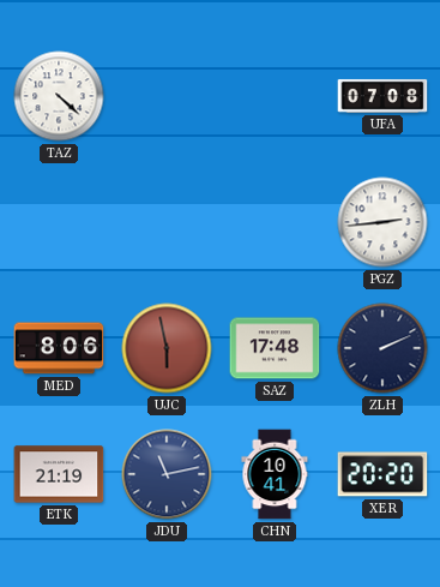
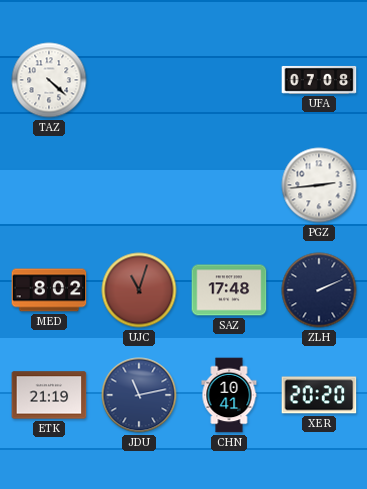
MED: 8:06 -> 8:02 (49, 290)
UJC: 5:58 -> 11:03 (139, 290)
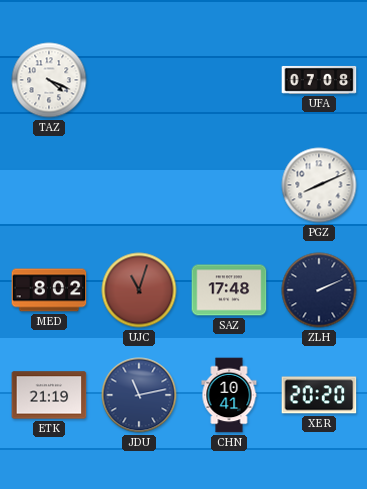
TAZ: 4:22 -> 4:19 (49, 80)
PGZ: 2:44 -> 8:11 (319, 185)
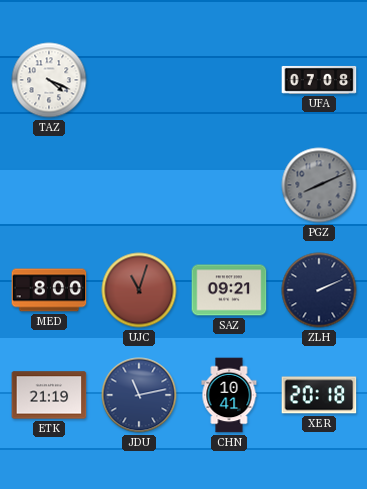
PGZ dial: white -> grey (319, 185)
MED: 8:02 -> 8:00 (49, 290)
SAZ: 17:48 -> 09:21 (229, 290)
XER: 20:20 -> 20:18 (319, 395)
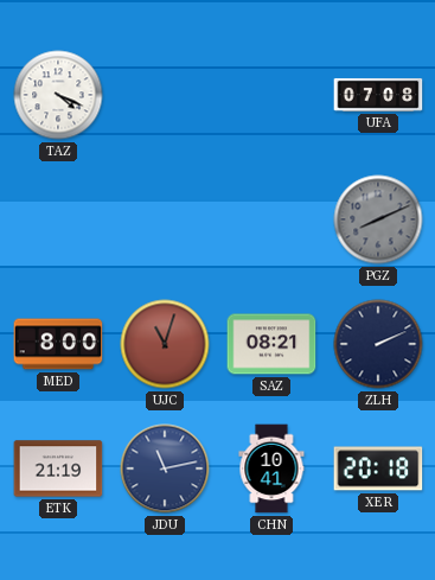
SAZ: 09:21 -> 08:21 (271, 344)
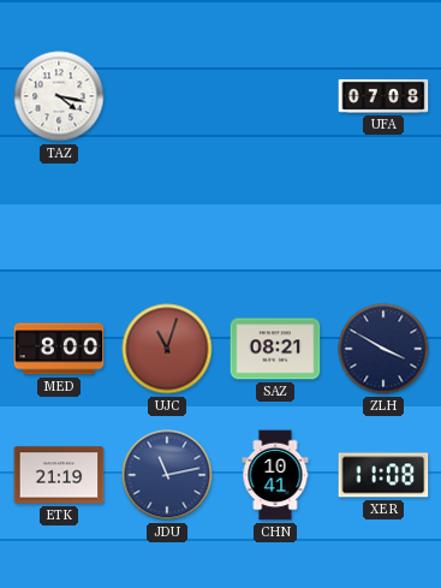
TAZ: 4:19 -> 4:17 (59, 96)
PGZ: 8:11 -> none (378, 219)
ZLH: 2:11 -> 3:50 (383, 349)
XER: 20:18 -> 11:08 (383, 475)
